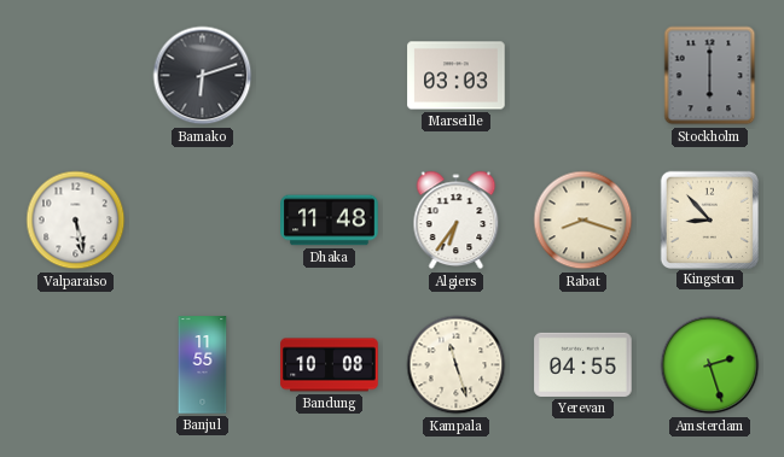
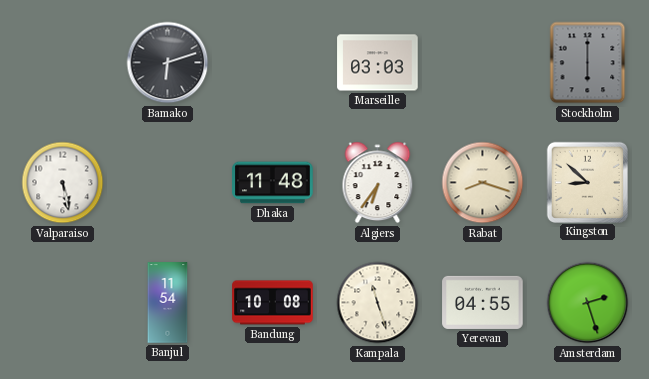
Kingston: 8:53 -> 8:52 (587, 182)
Banjul: 11:55 -> 11:54 (168, 303)
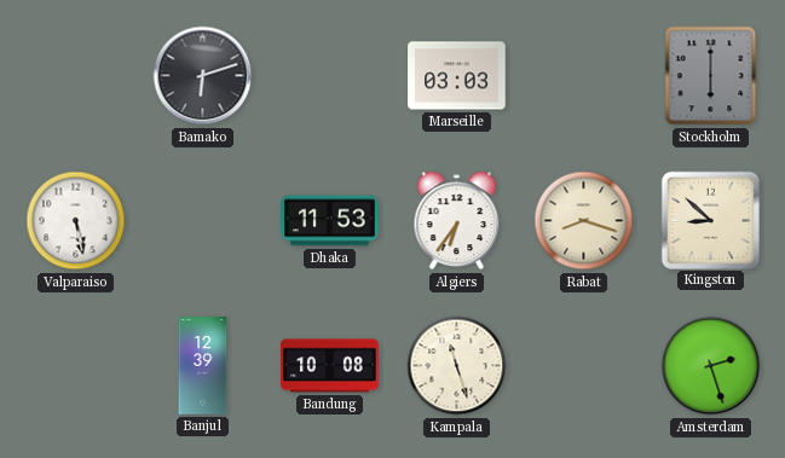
Dhaka: 11:48 -> 11:53 (330, 221)
Banjul: 11:54 -> 12:39 (203, 366)
Yerevan: 04:55 -> none (483, 302)
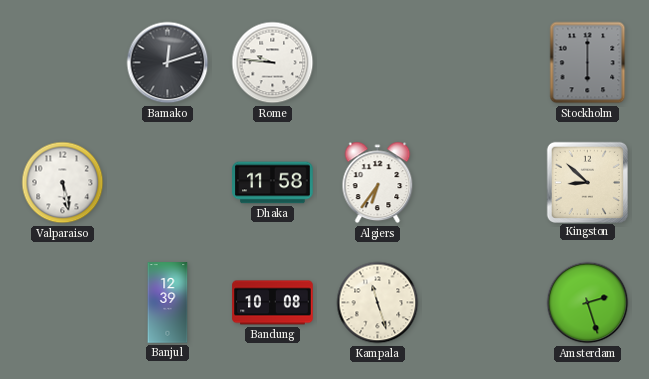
Bamako: 6:12 -> 12:12 (168, 63)
Rome: none -> 9:46 (273, 63)
Marseille: 03:03 -> none (457, 76)
Dhaka: 11:53 -> 11:58 (273, 183)
Rabat: 8:18 -> none (584, 221)
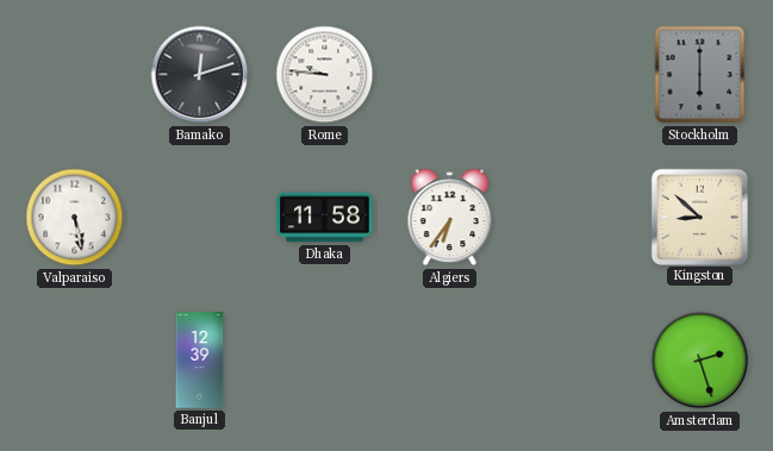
Bandung: 10:08 -> none (273, 303)
Kampala: 11:27 -> none (378, 303)
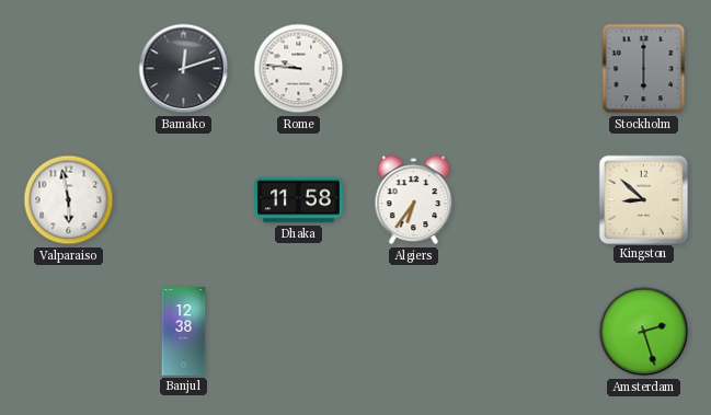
Valparaiso: 5:28 -> 5:58 (69, 200)
Banjul: 12:39 -> 12:38 (184, 332)
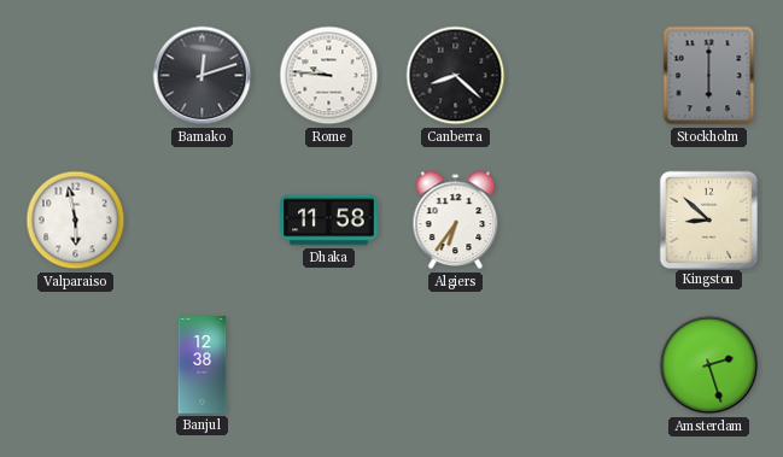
Canberra: none -> 8:22 (456, 76)
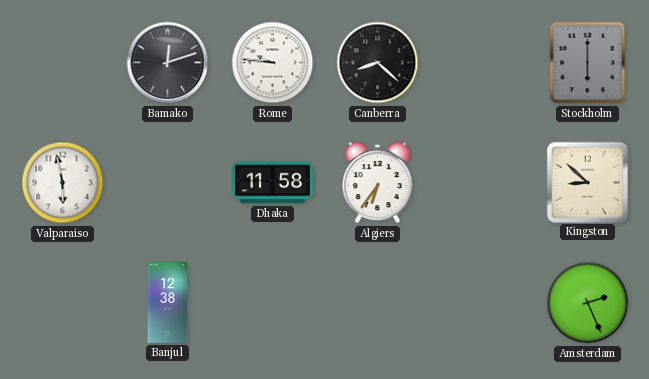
Amsterdam: 2:27 -> 2:26 (588, 303)
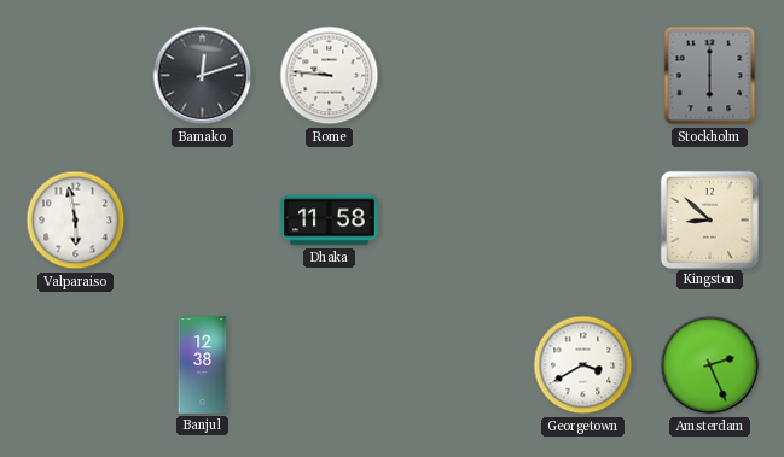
Canberra: 8:22 -> none (378, 63)
Algiers: 6:36 -> none (378, 183)
Georgetown: none -> 3:40 (583, 365)
